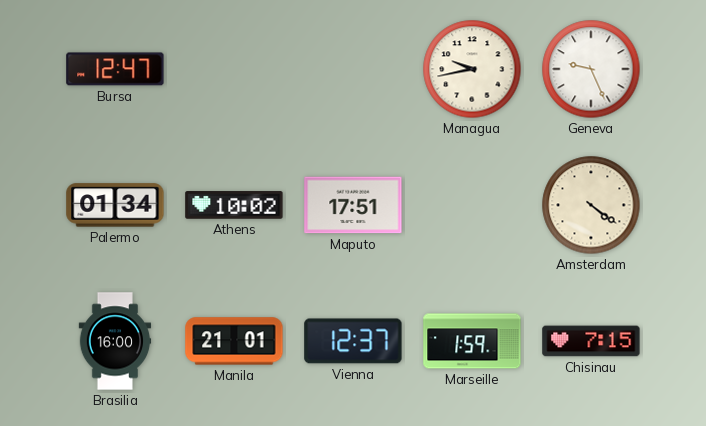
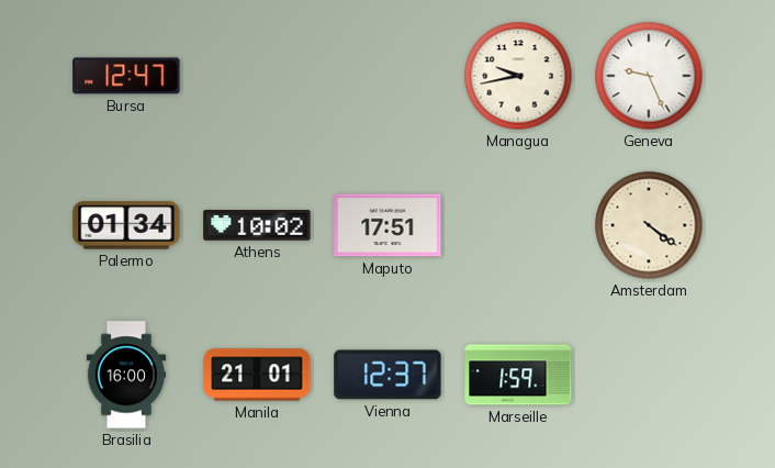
Chisinau: 7:15 -> none (591, 341)
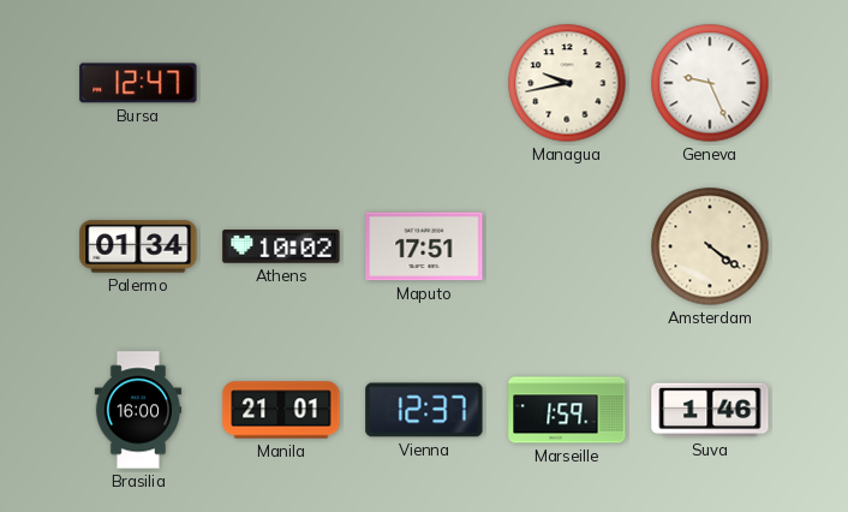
Suva: none -> 1:46 (710, 410)
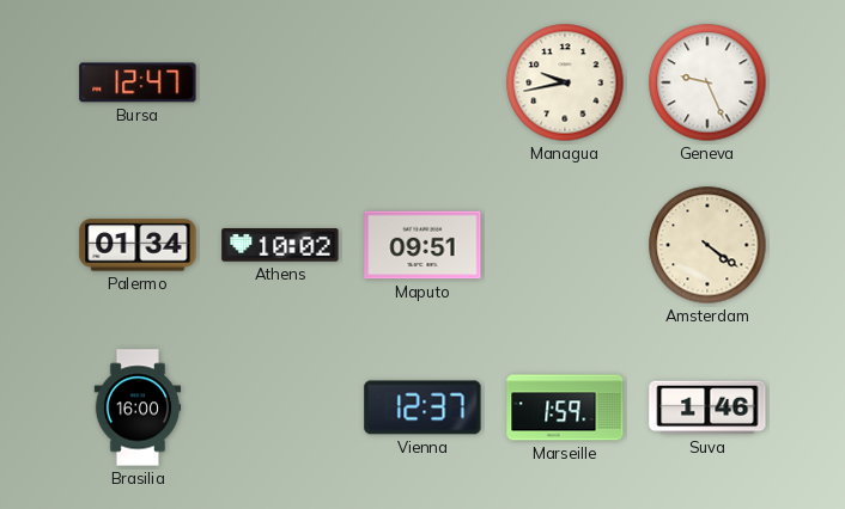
Maputo: 17:51 -> 09:51 (423, 245)
Manila: 21:01 -> none (281, 410)
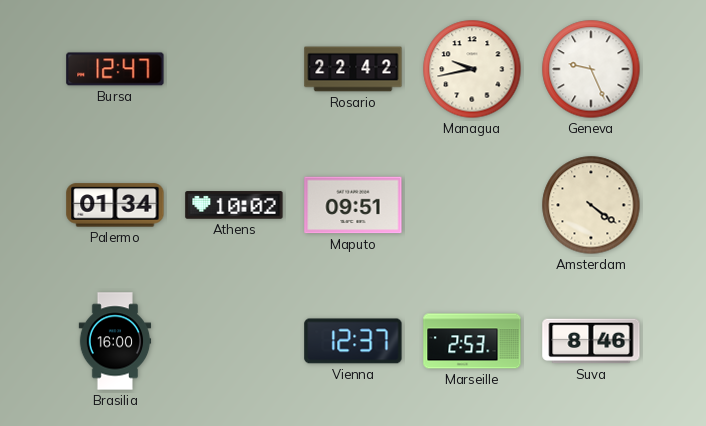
Rosario: none -> 22:42 (353, 69)
Marseille: 1:59 -> 2:53 (472, 341)
Suva: 1:46 -> 8:46 (591, 341)
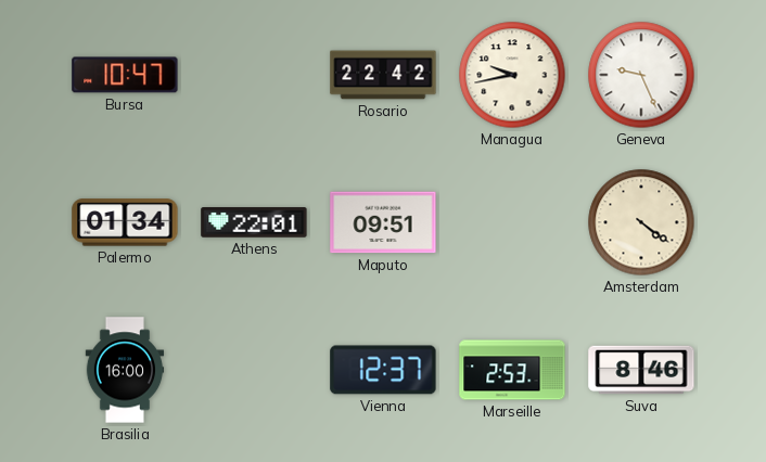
Bursa: 12:47 -> 10:47 (125, 75)
Athens: 10:02 -> 22:01 (254, 222)
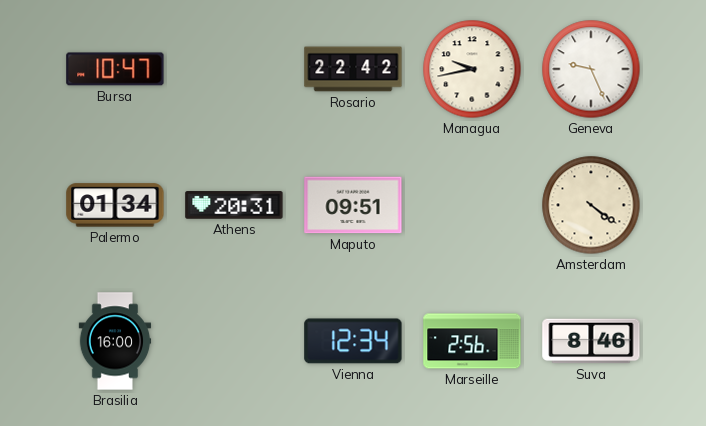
Athens: 22:01 -> 20:31 (234, 205)
Vienna: 12:37 -> 12:34 (353, 341)
Marseille: 2:53 -> 2:56 (472, 341)
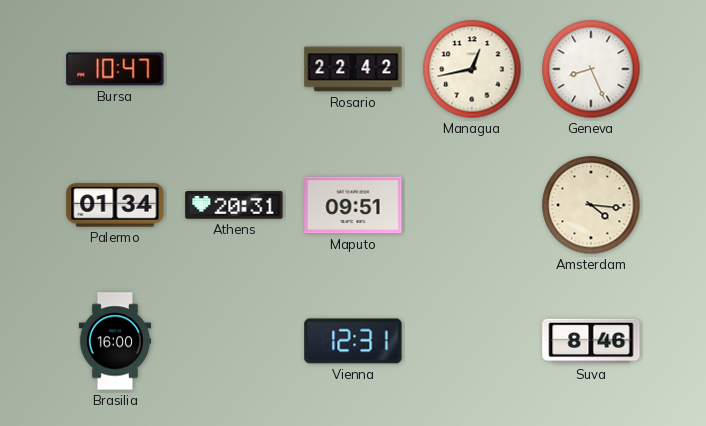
Managua: 9:43 -> 12:43 (472, 69)
Geneva: 9:26 -> 8:26 (591, 69)
Amsterdam: 4:21 -> 4:16 (591, 205)
Vienna: 12:34 -> 12:31 (353, 341)
Marseille: 2:56 -> none (472, 341)
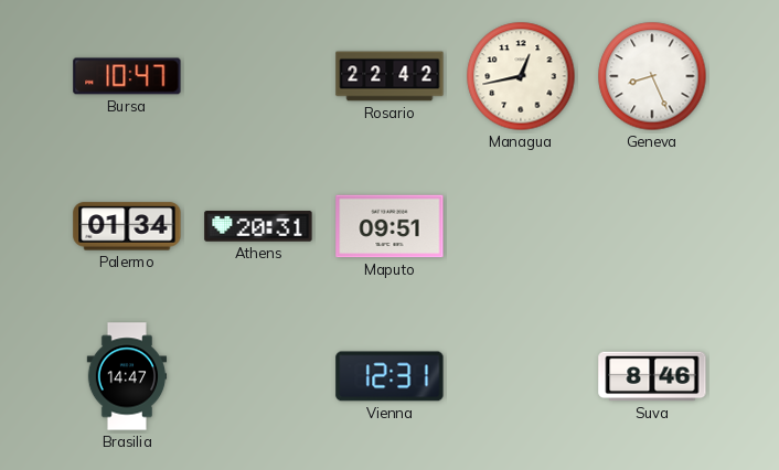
Amsterdam: 4:16 -> none (591, 205)
Brasilia: 16:00 -> 14:47 (127, 376)
